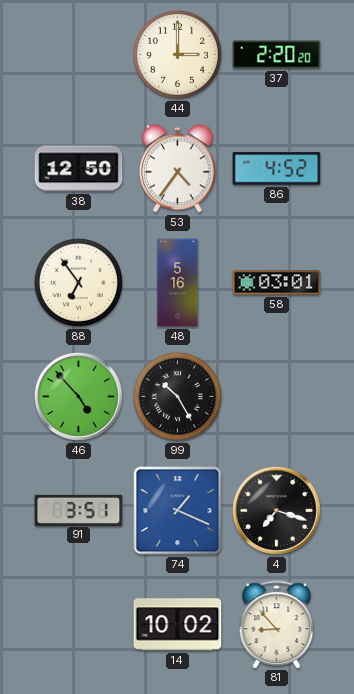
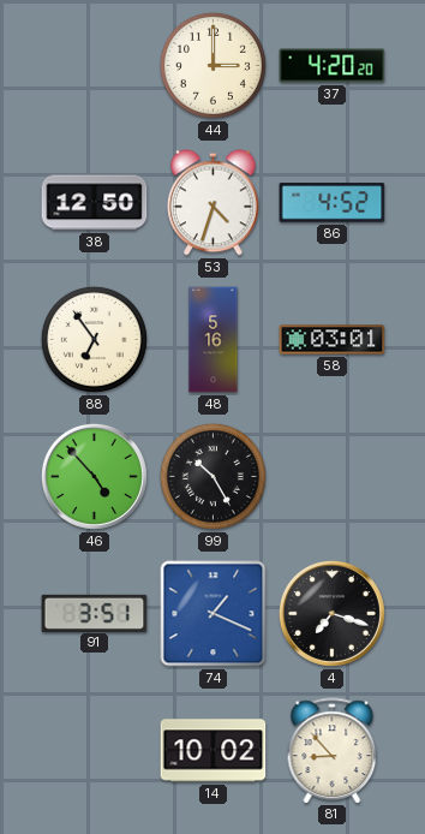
37: 2:20 -> 4:20 (333, 66)
53: 4:36 -> 4:33 (214, 203)
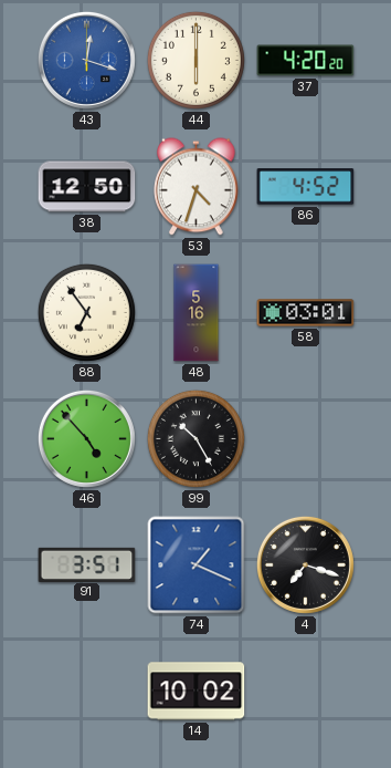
43: none -> 12:18 (86, 60)
44: 3:00 -> 6:00 (196, 60)
81: 8:53 -> none (333, 750)
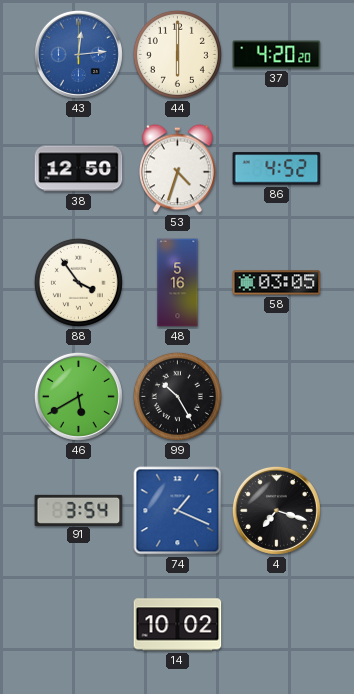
43: 12:18 -> 12:14 (78, 54)
88: 6:54 -> 3:54 (78, 282)
58: 03:01 -> 03:05 (277, 283)
46: 4:53 -> 5:40 (78, 396)
91: 3:51 -> 3:54 (79, 510)
